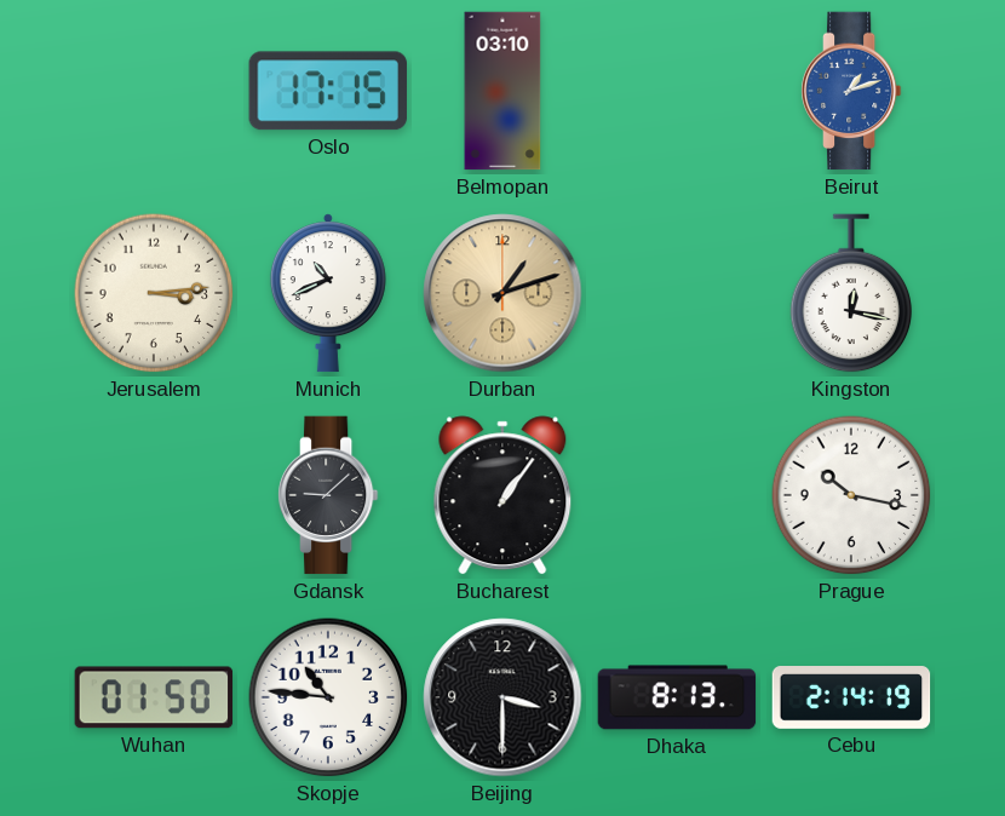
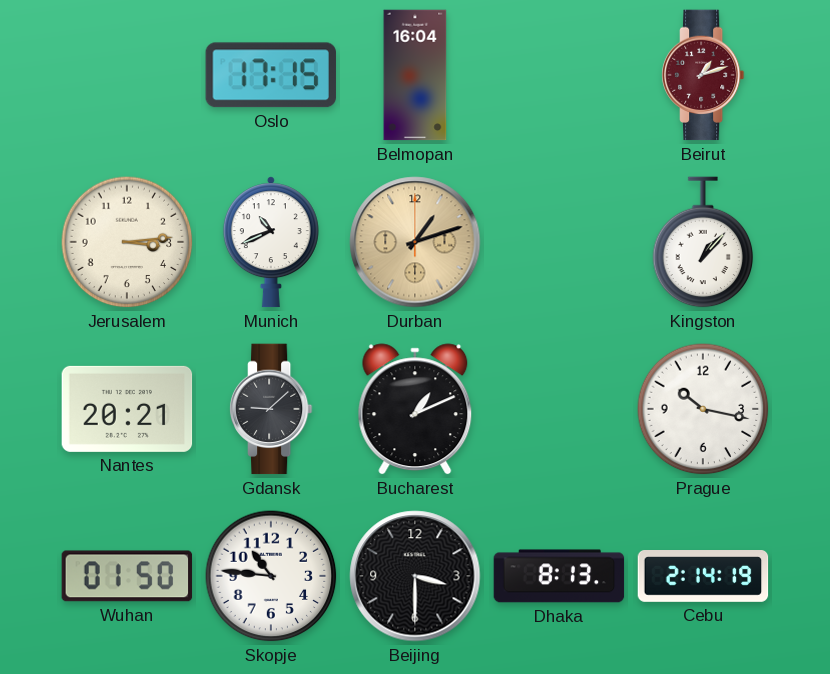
Belmopan: 03:10 -> 16:04 (415, 75)
Beirut dial: blue -> burgundy (703, 75)
Kingston: 12:17 -> 1:07 (703, 242)
Nantes: none -> 20:21 (127, 409)
Bucharest: 1:06 -> 1:11 (415, 409)
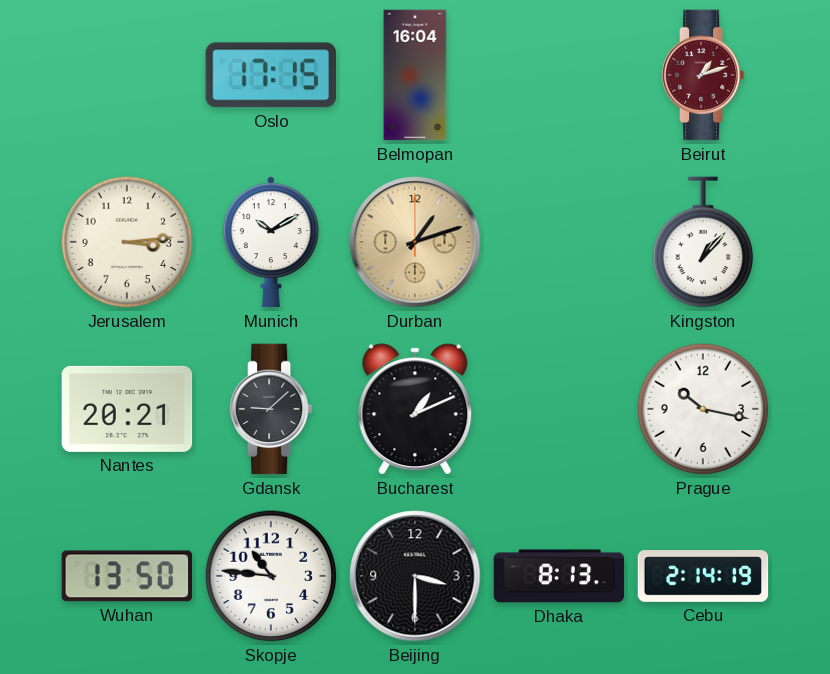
Munich: 10:41 -> 10:10 (271, 242)
Wuhan: 01:50 -> 13:50 (127, 576)
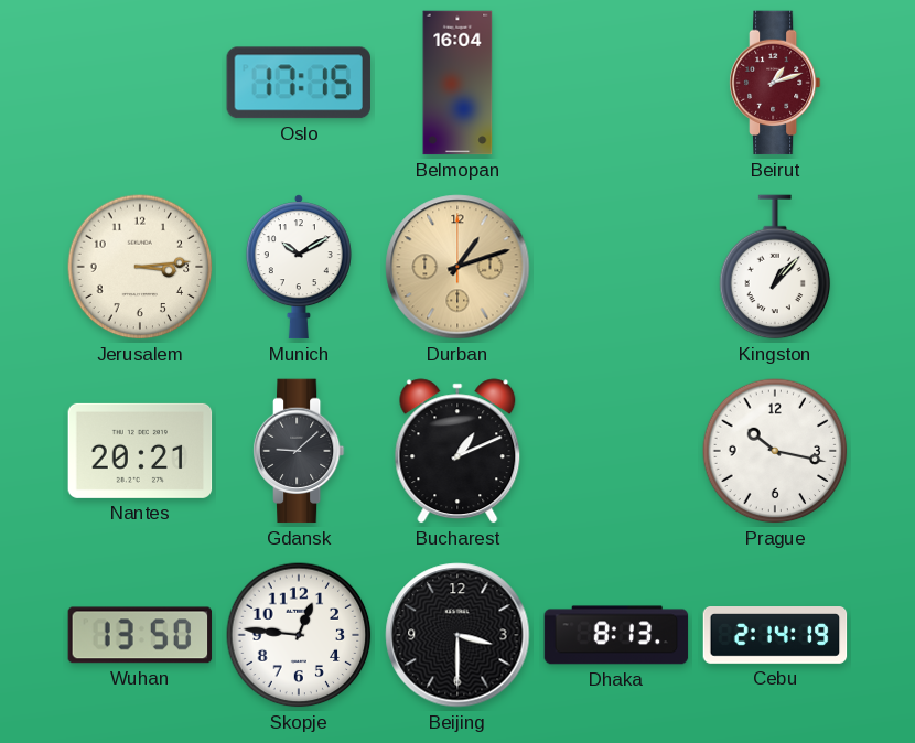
Skopje: 10:46 -> 12:46 (299, 635)
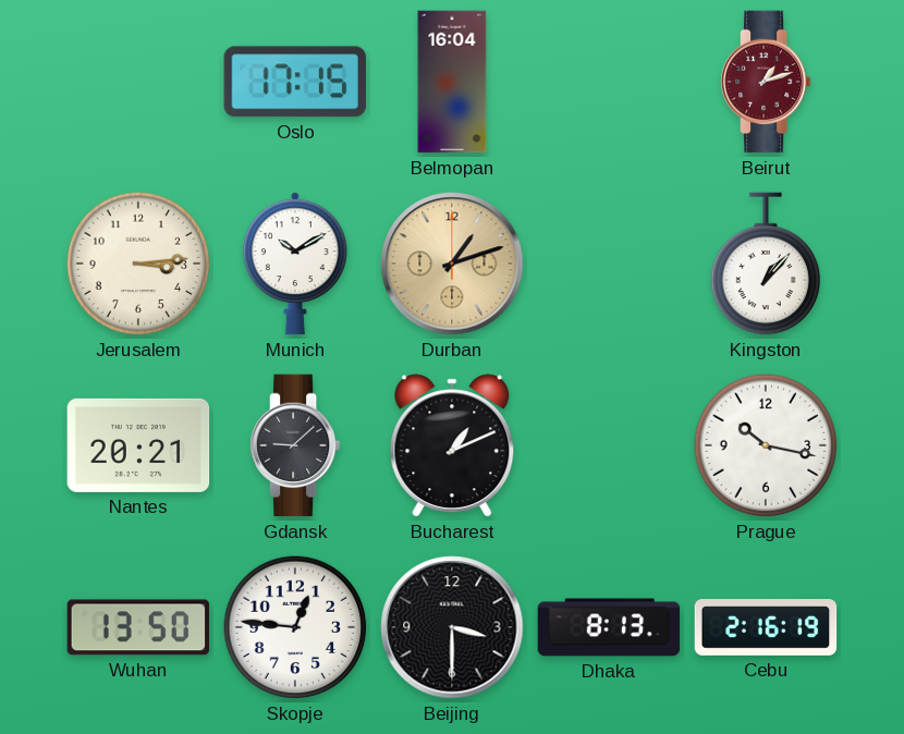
Cebu: 2:14 -> 2:16 (766, 628)
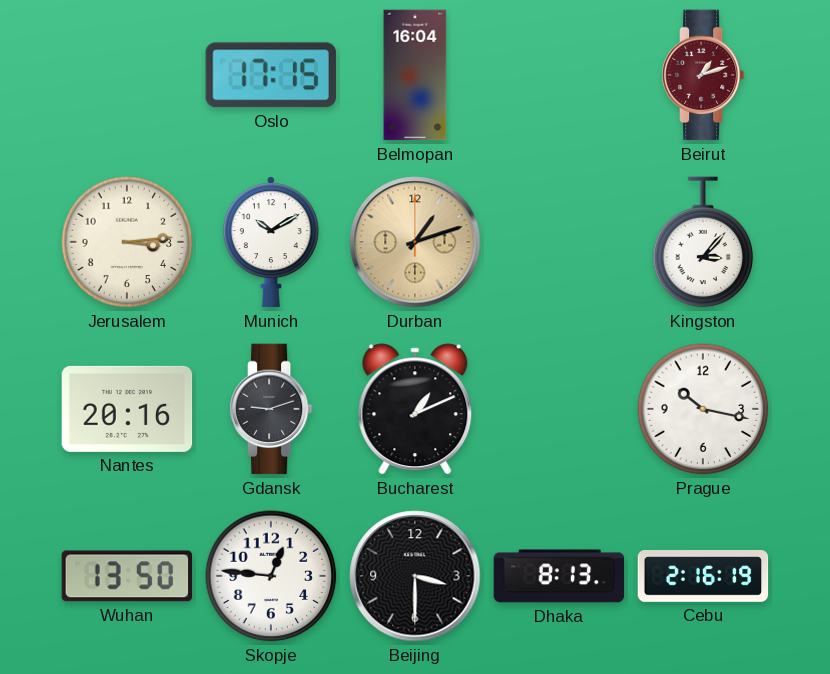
Kingston: 1:07 -> 3:07 (703, 242)
Nantes: 20:21 -> 20:16 (127, 409)
Gdansk: 9:08 -> 9:12 (271, 409)
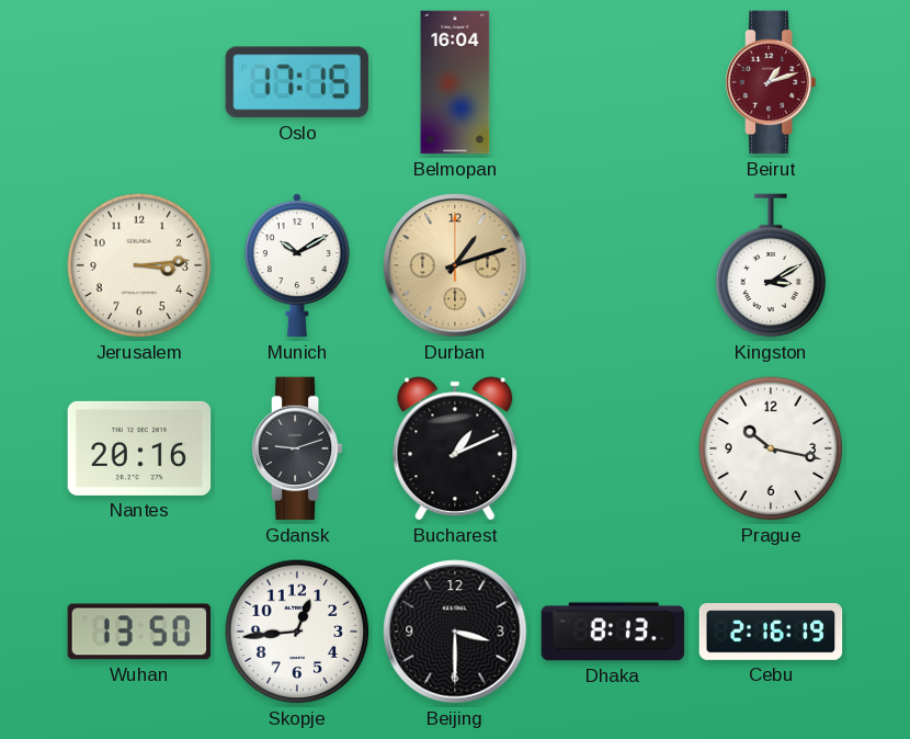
Kingston: 3:07 -> 3:10 (771, 265)
Skopje: 12:46 -> 12:44 (297, 632)
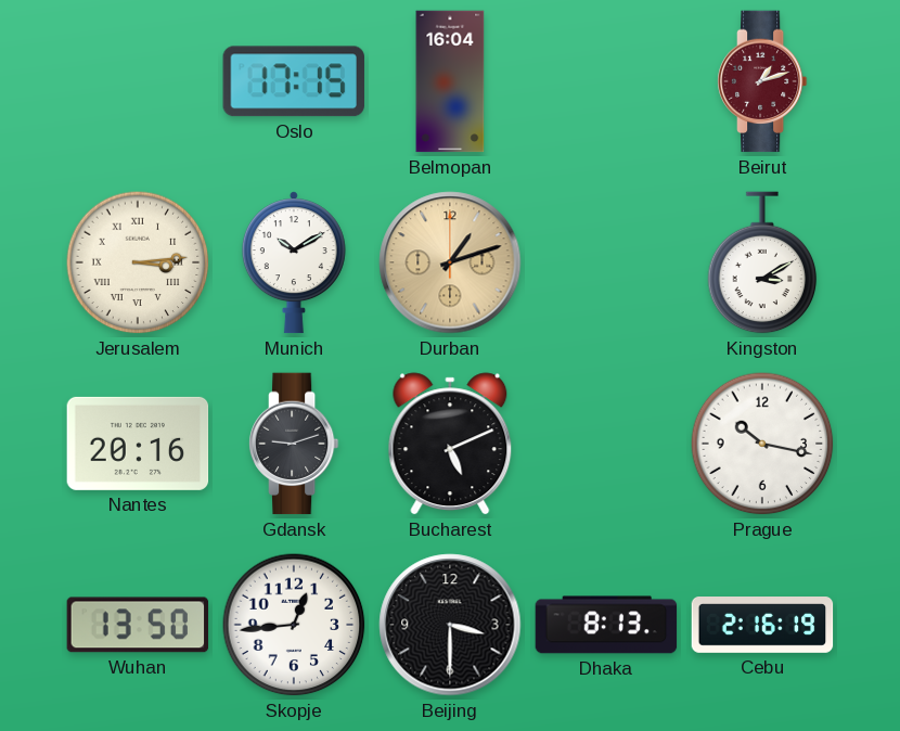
Jerusalem numerals: Arabic -> Roman (138, 262)
Bucharest: 1:11 -> 5:11 (450, 444)
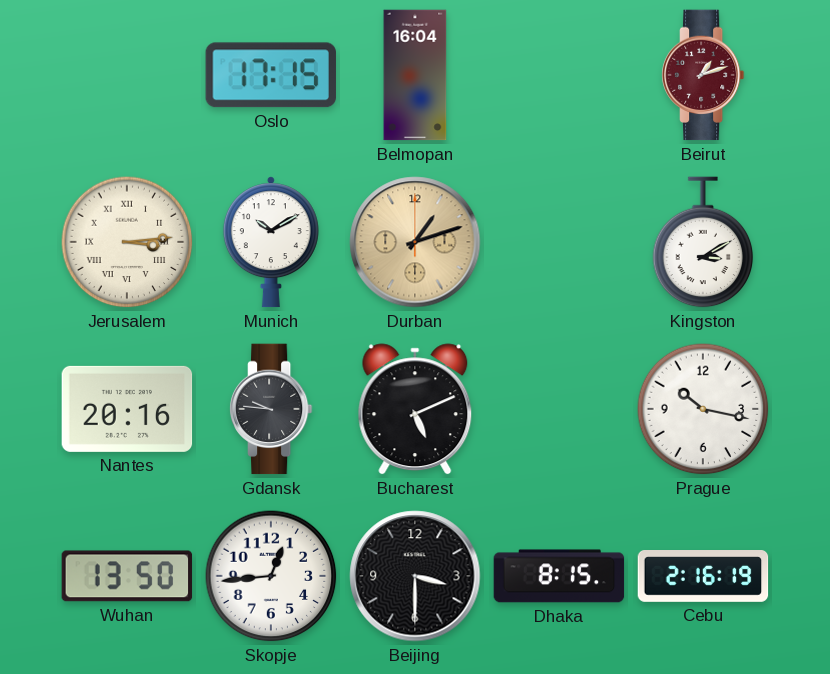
Gdansk: 9:12 -> 9:46 (271, 409)
Dhaka: 8:13 -> 8:15 (559, 576)
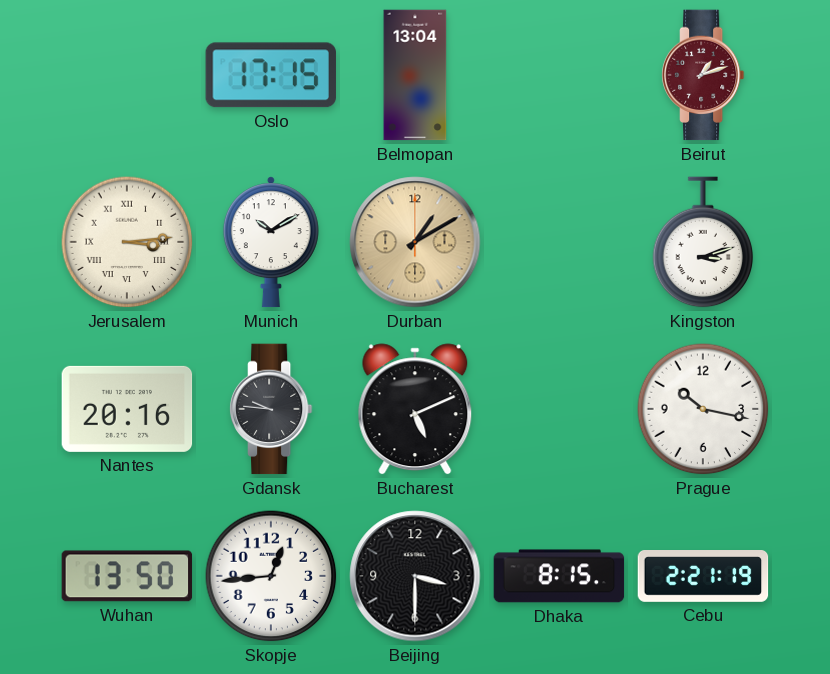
Belmopan: 16:04 -> 13:04 (415, 75)
Durban: 1:12 -> 1:10 (415, 242)
Kingston: 3:10 -> 3:12 (703, 242)
Cebu: 2:16 -> 2:21 (703, 577)
